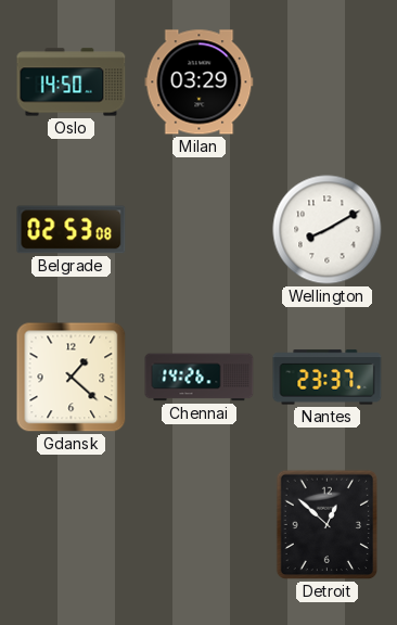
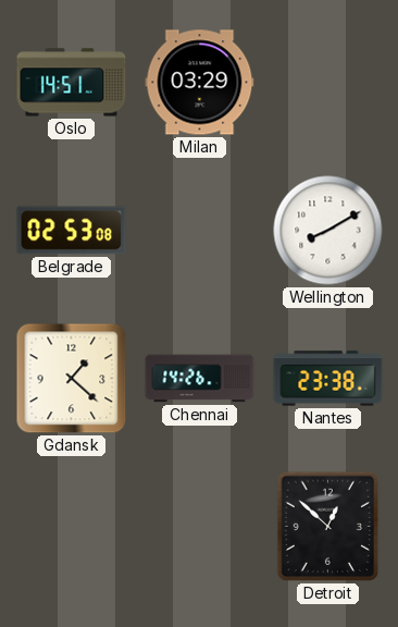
Oslo: 14:50 -> 14:51 (72, 83)
Nantes: 23:37 -> 23:38 (328, 379)
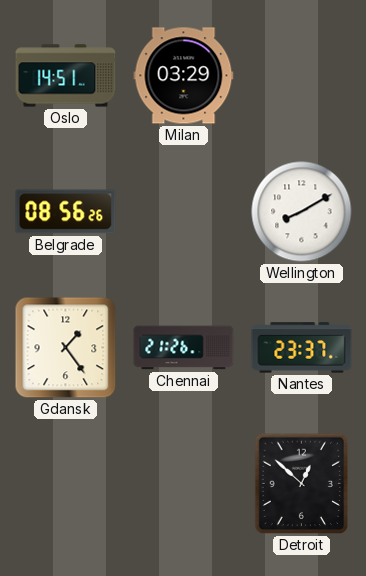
Belgrade: 02:53 -> 08:56 (66, 212)
Gdansk: 1:22 -> 1:24 (66, 348)
Chennai: 14:26 -> 21:26 (184, 348)
Nantes: 23:38 -> 23:37 (302, 348)
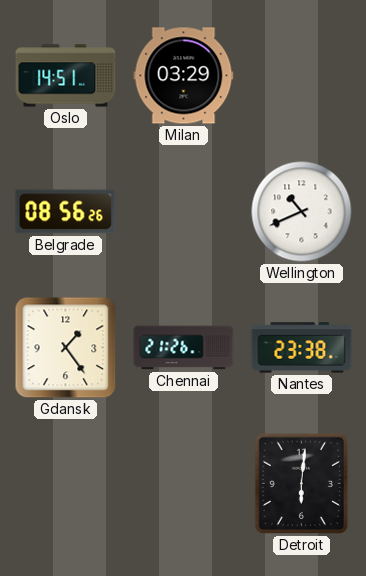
Wellington: 8:10 -> 10:41 (302, 212)
Nantes: 23:37 -> 23:38 (302, 348)
Detroit: 12:52 -> 6:01 (302, 484)
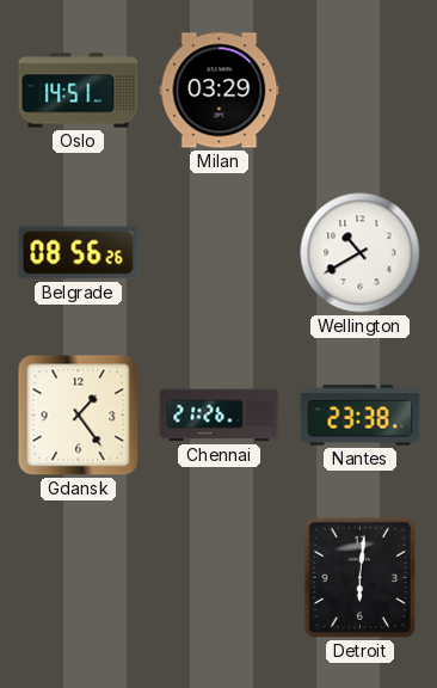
Wellington: 10:41 -> 10:40 (361, 253)
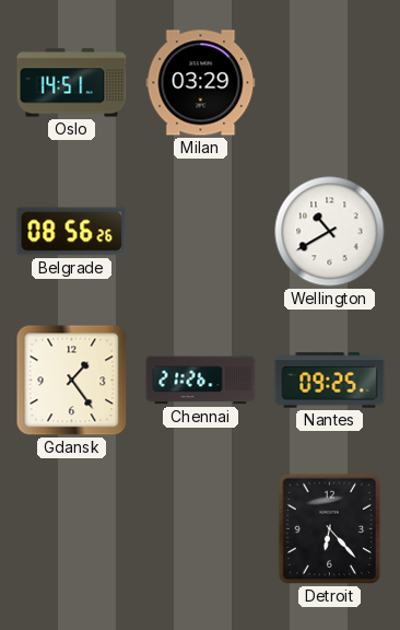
Nantes: 23:38 -> 09:25 (330, 381)
Detroit: 6:01 -> 6:23 (330, 529)
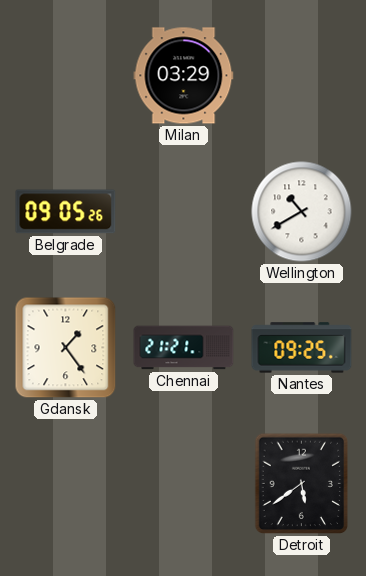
Oslo: 14:51 -> none (72, 83)
Belgrade: 08:56 -> 09:05 (66, 212)
Chennai: 21:26 -> 21:21 (184, 348)
Detroit: 6:23 -> 5:39 (302, 484)
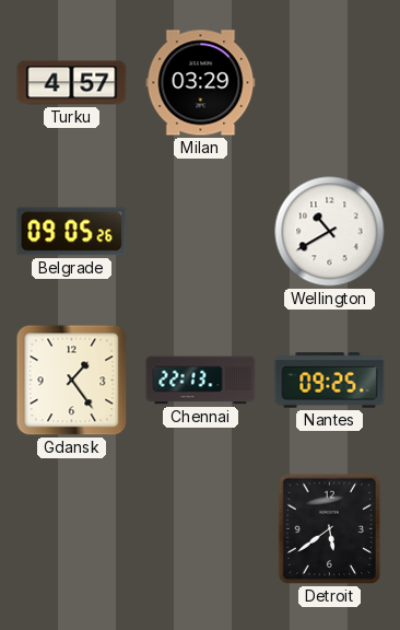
Turku: none -> 4:57 (72, 83)
Chennai: 21:21 -> 22:13 (201, 381)
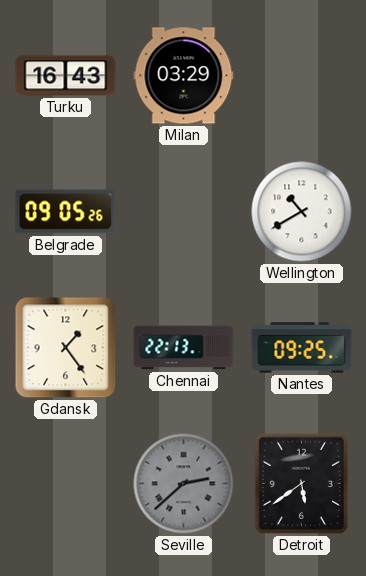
Turku: 4:57 -> 16:43 (66, 76)
Seville: none -> 2:38 (184, 484)
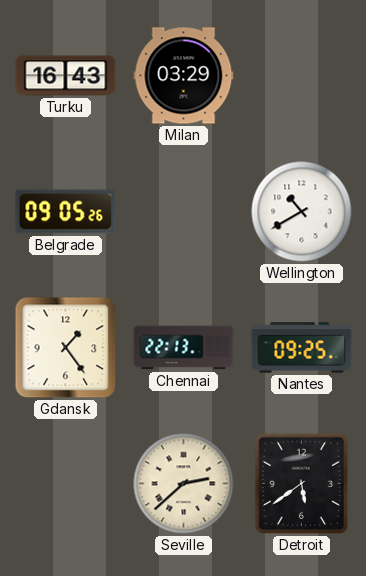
Seville dial: grey -> cream (184, 484)
